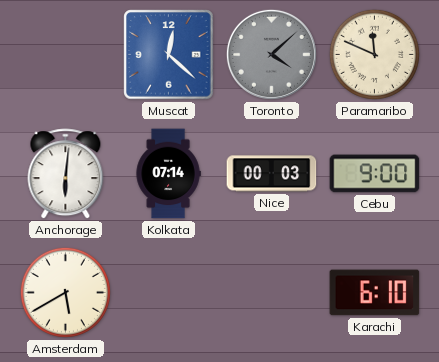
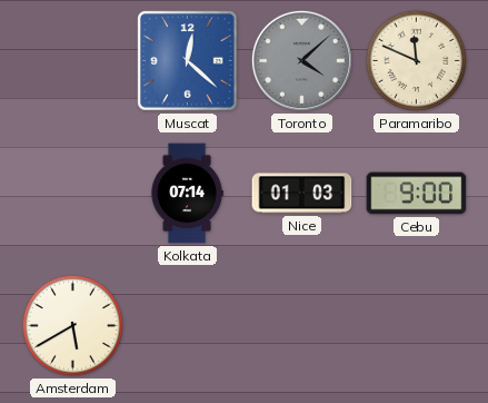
Anchorage: 6:01 -> none (66, 174)
Nice: 00:03 -> 01:03 (302, 194)
Karachi: 6:10 -> none (375, 293)
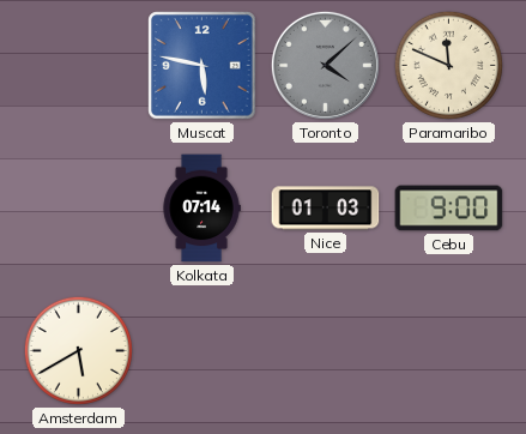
Muscat: 12:22 -> 5:47 (202, 66)
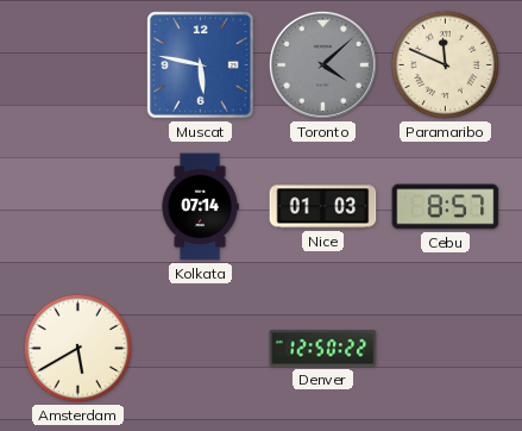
Cebu: 9:00 -> 8:57 (446, 207)
Denver: none -> 12:50 (323, 349)
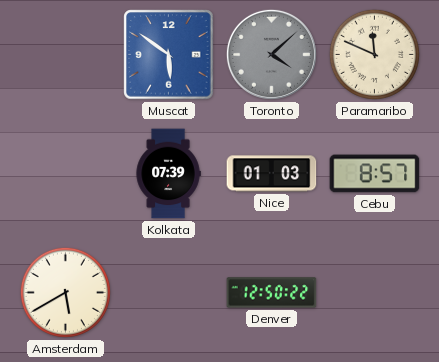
Muscat: 5:47 -> 5:51 (169, 55)
Kolkata: 07:14 -> 07:39 (168, 174)
